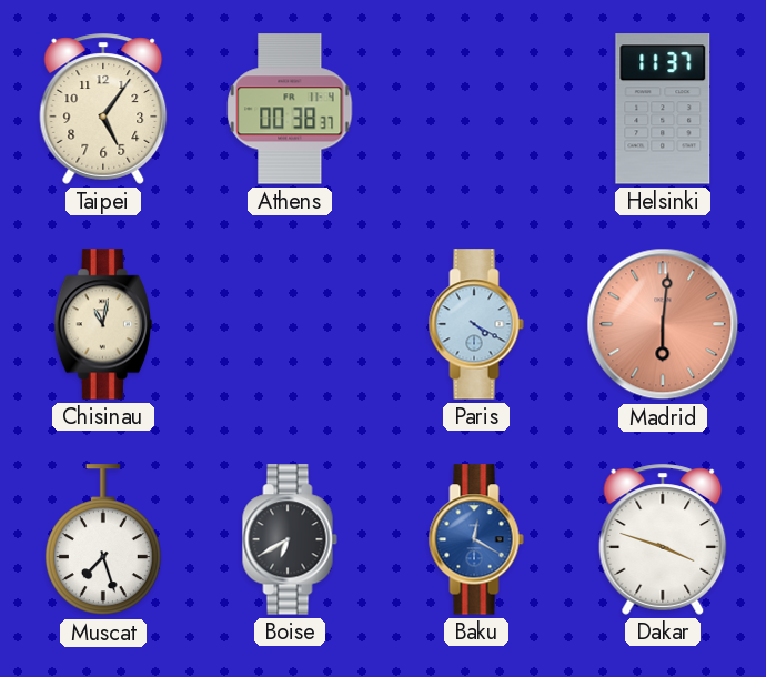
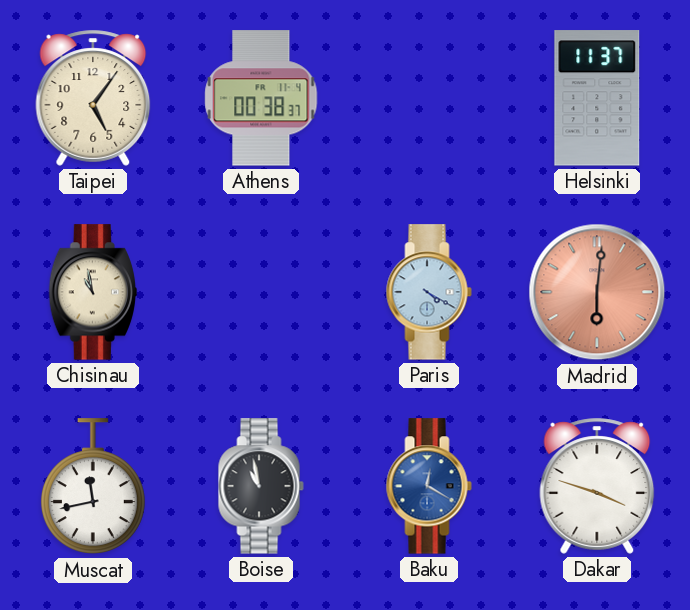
Chisinau: 11:02 -> 10:58 (92, 292)
Muscat: 7:27 -> 11:43 (93, 487)
Boise: 6:40 -> 10:58 (261, 486)
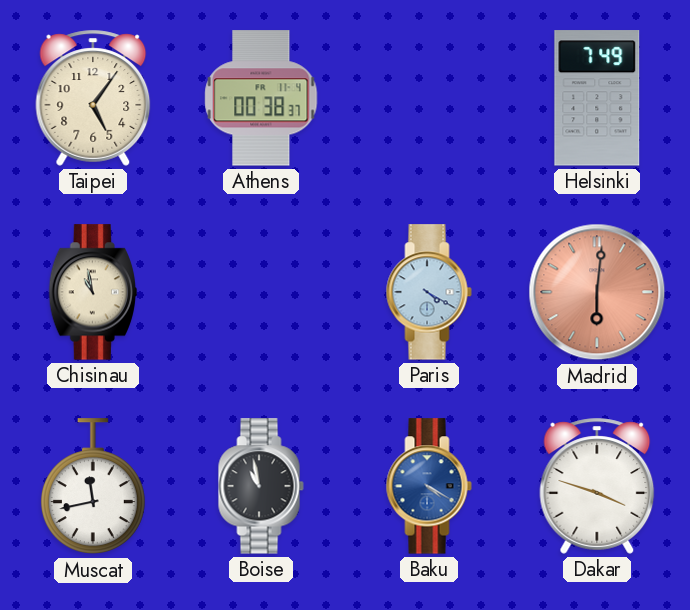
Helsinki: 11:37 -> 7:49 (597, 98)
Baku: 12:20 -> 4:20 (429, 486)
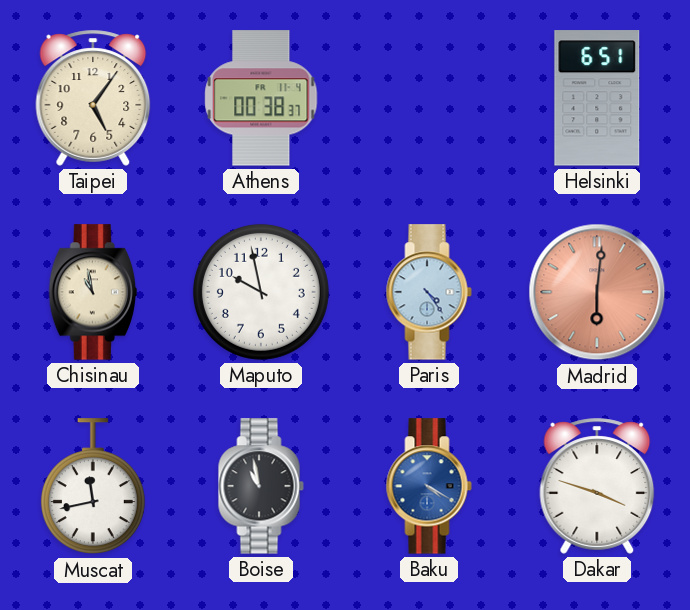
Helsinki: 7:49 -> 6:51 (597, 98)
Maputo: none -> 9:58 (261, 292)
Paris: 4:20 -> 4:24 (429, 292)
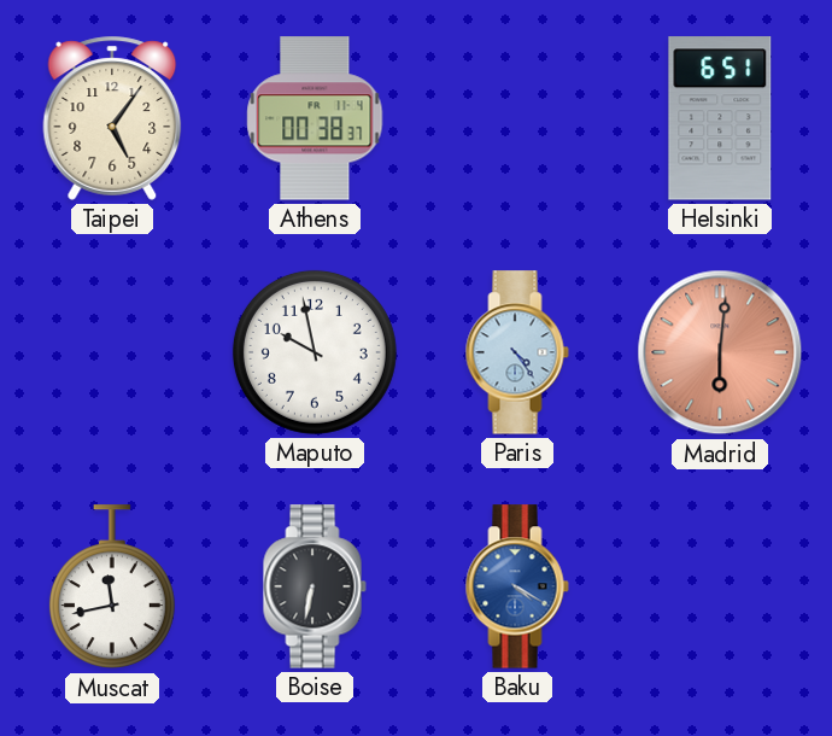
Chisinau: 10:58 -> none (92, 292)
Boise: 10:58 -> 6:32 (315, 586)
Dakar: 3:48 -> none (597, 486)
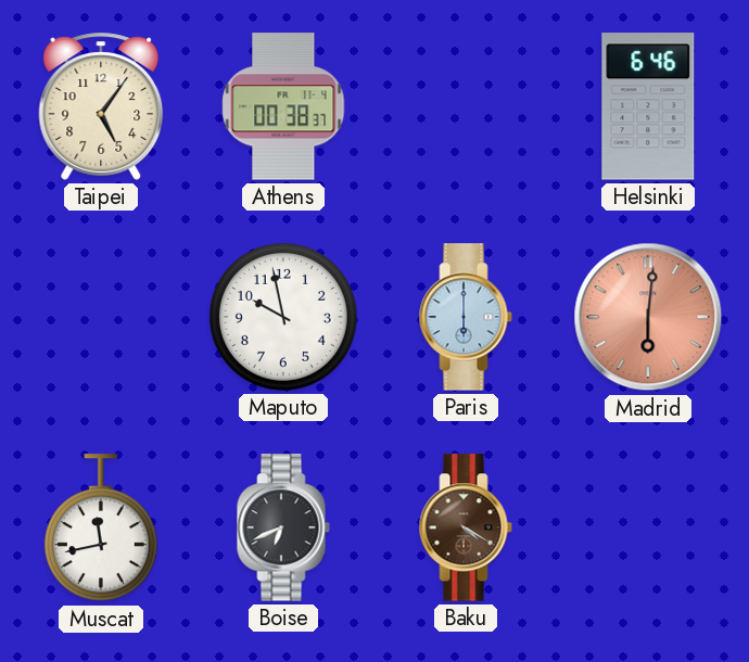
Helsinki: 6:51 -> 6:46 (648, 106)
Paris: 4:24 -> 6:00 (466, 317)
Boise: 6:32 -> 6:41 (283, 527)
Baku dial: blue -> brown (466, 527)
